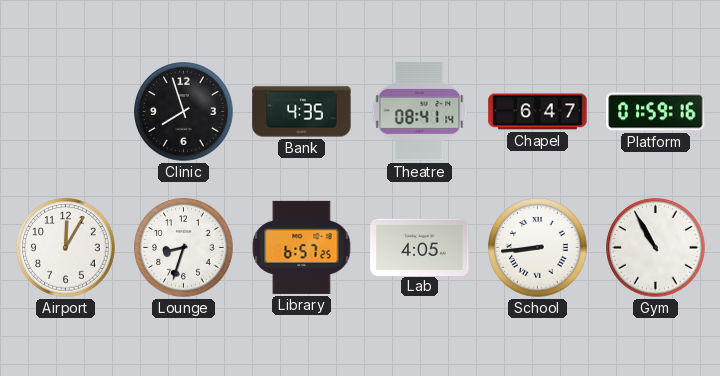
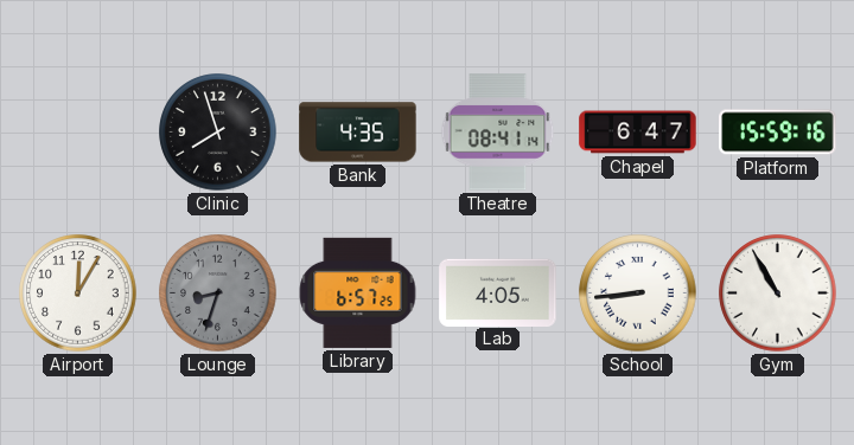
Platform: 01:59 -> 15:59 (778, 133)
Lounge dial: white -> grey (218, 294)
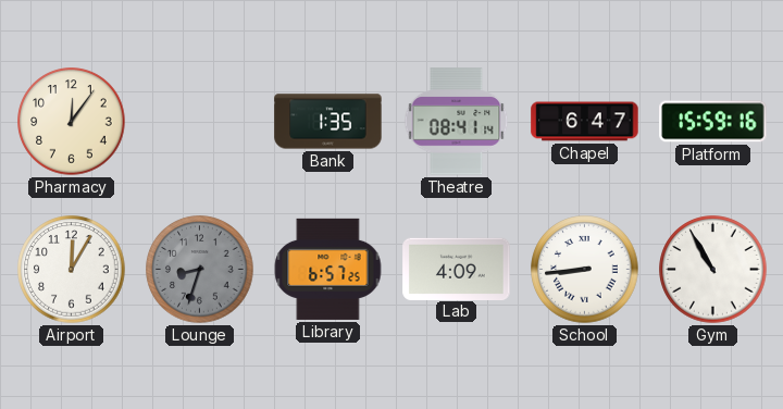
Pharmacy: none -> 12:06 (72, 122)
Clinic: 7:57 -> none (218, 133)
Bank: 4:35 -> 1:35 (328, 122)
Lab: 4:05 -> 4:09 (457, 269)
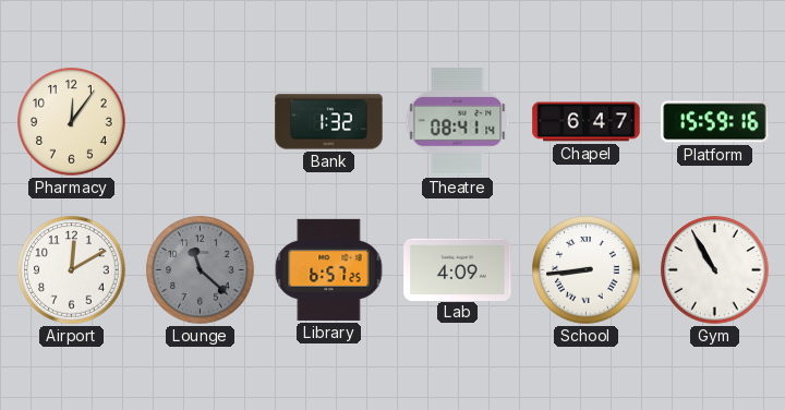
Bank: 1:35 -> 1:32 (329, 122)
Airport: 12:05 -> 12:10 (72, 270)
Lounge: 8:33 -> 11:22 (201, 270)
